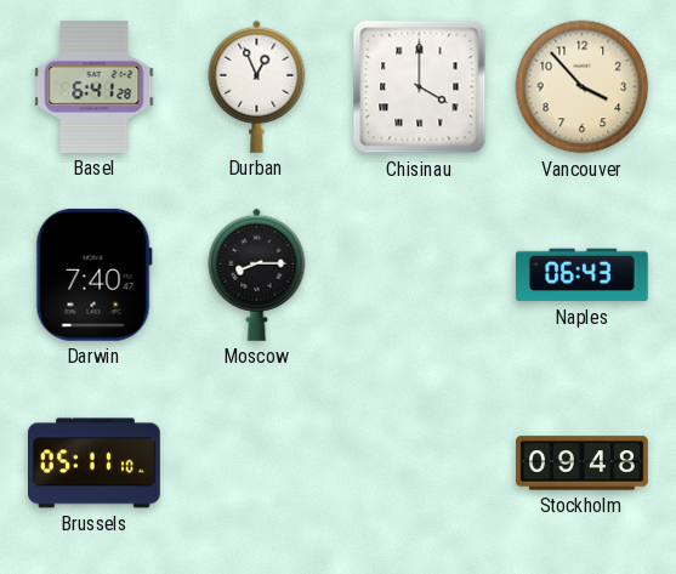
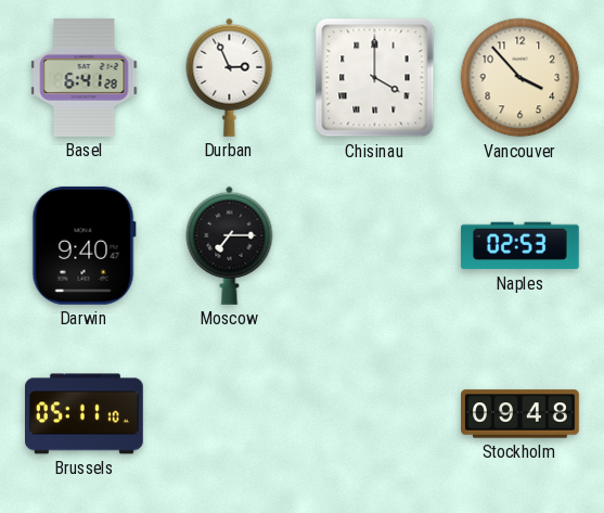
Durban: 12:56 -> 2:56 (230, 77)
Darwin: 7:40 -> 9:40 (83, 245)
Moscow: 8:15 -> 7:15 (230, 245)
Naples: 06:43 -> 02:53 (519, 246)
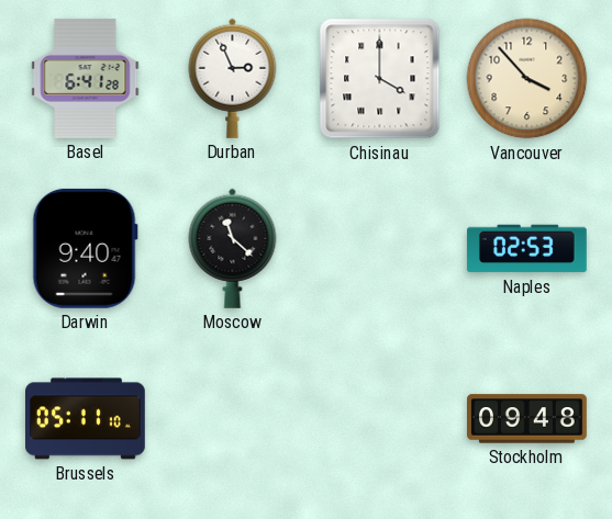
Moscow: 7:15 -> 11:22 (233, 248)
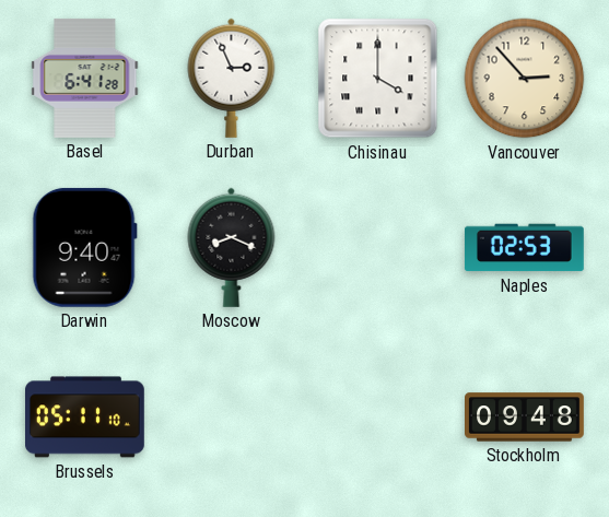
Vancouver: 3:53 -> 2:53 (525, 79)
Moscow: 11:22 -> 8:19 (232, 247)
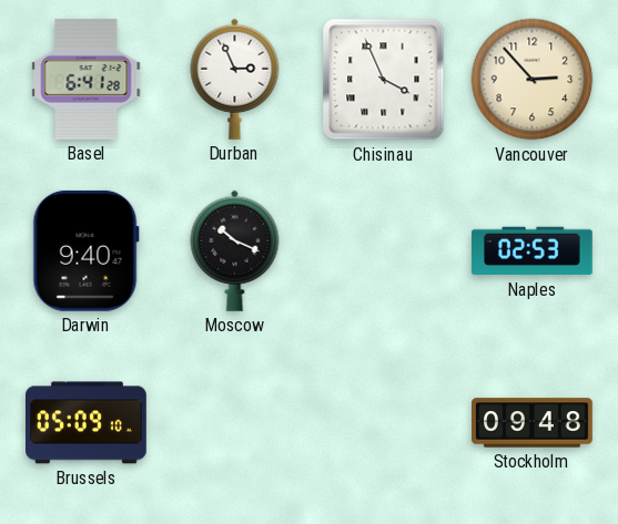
Chisinau: 4:00 -> 3:56 (384, 80)
Moscow: 8:19 -> 10:19 (235, 250)
Brussels: 05:11 -> 05:09 (87, 423)
